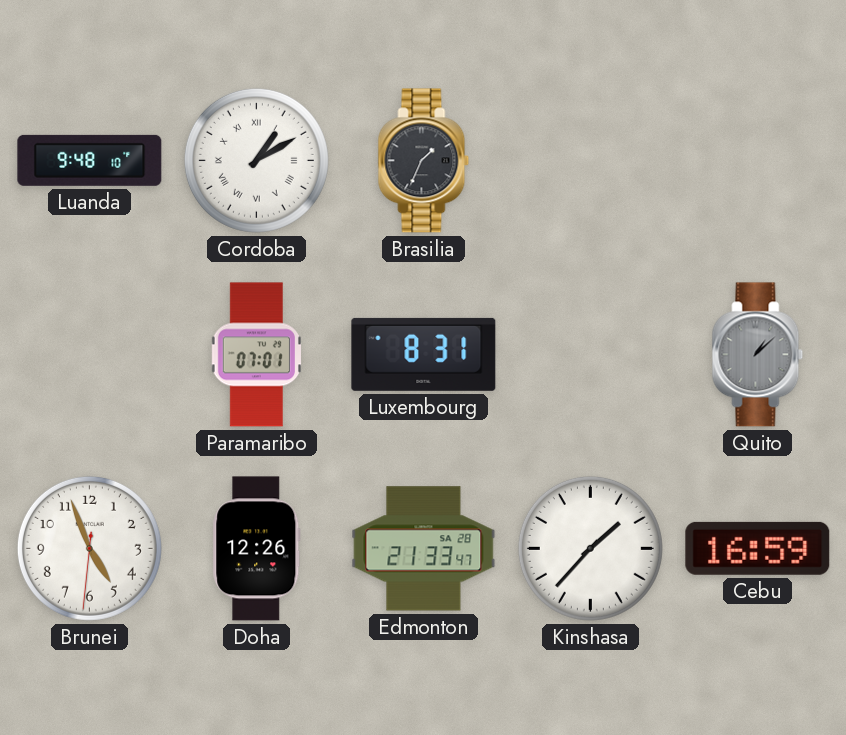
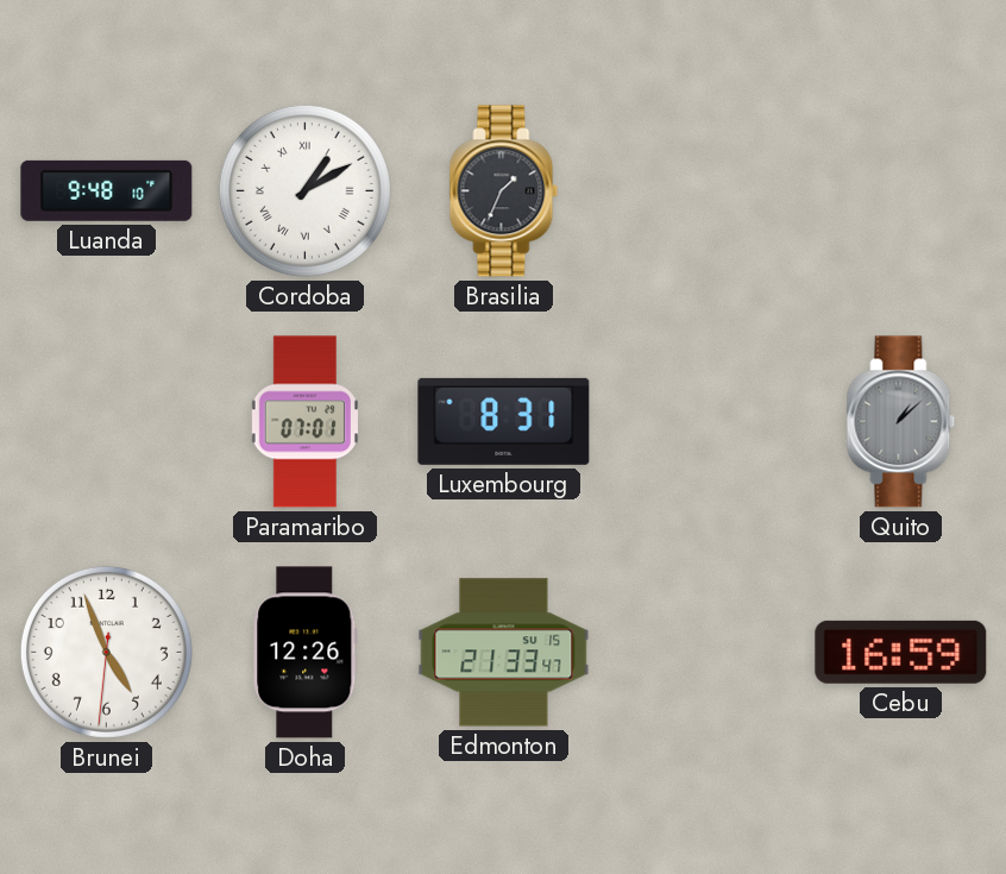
Edmonton date: SA 28 -> SU 15 (504, 653)
Kinshasa: 1:37 -> none (590, 548)
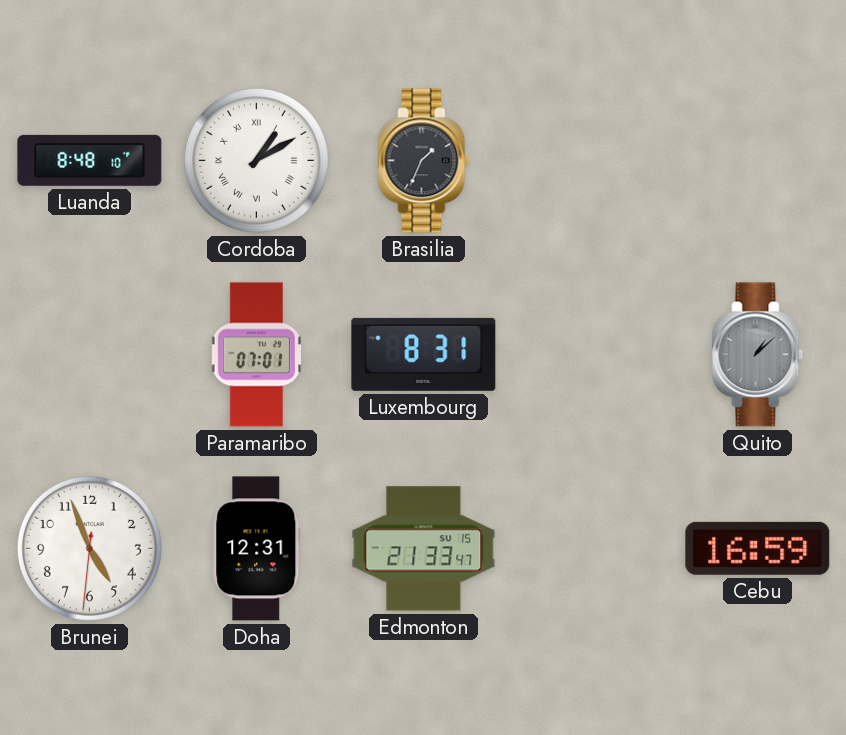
Luanda: 9:48 -> 8:48 (90, 160)
Doha: 12:26 -> 12:31 (257, 549)
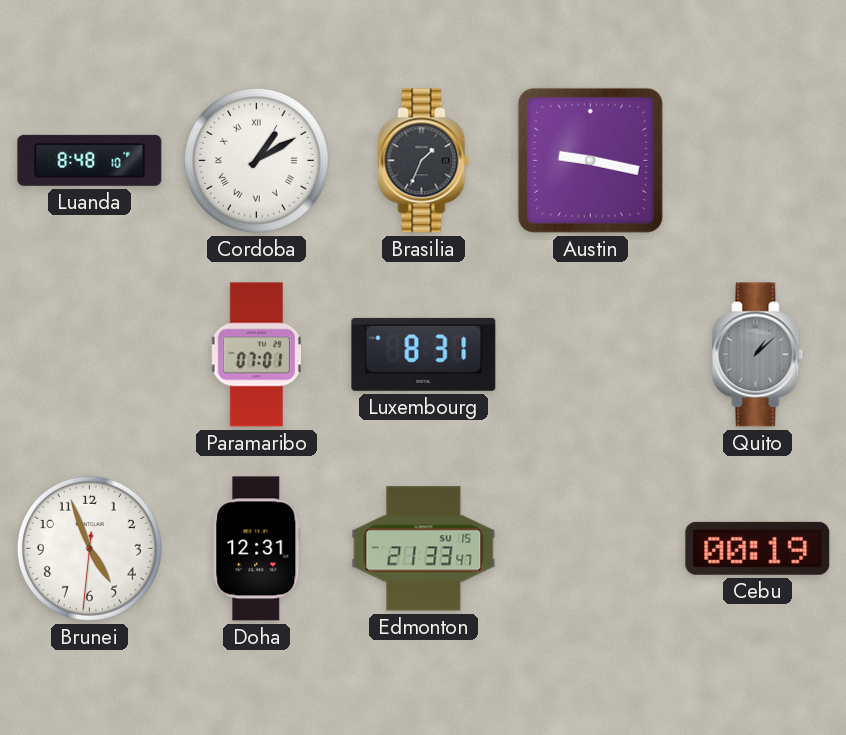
Austin: none -> 9:17 (590, 160)
Cebu: 16:59 -> 00:19 (758, 548)
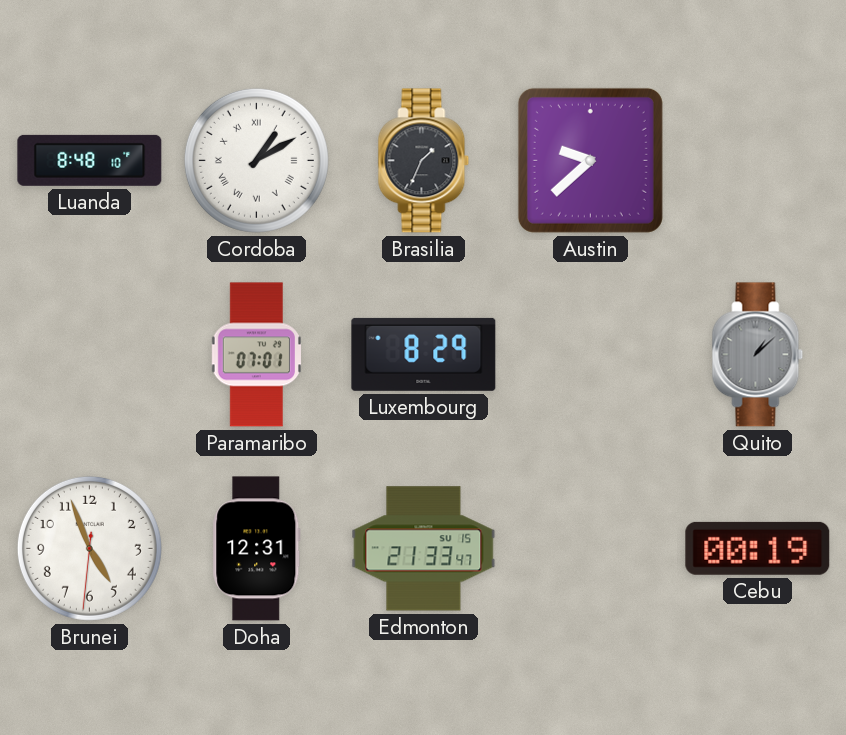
Austin: 9:17 -> 9:38 (590, 160)
Luxembourg: 8:31 -> 8:29 (424, 354)
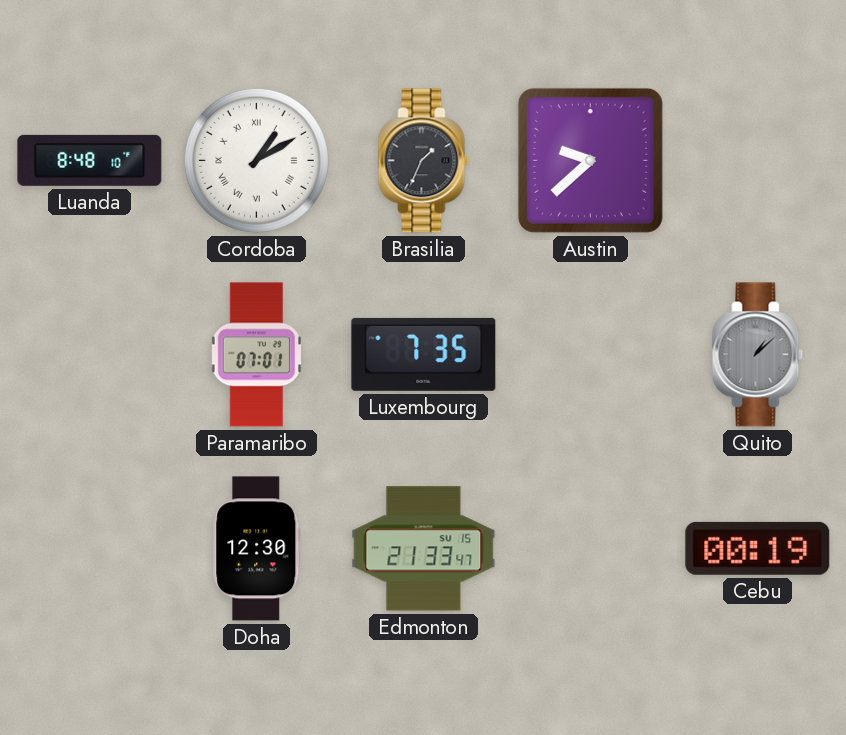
Luxembourg: 8:29 -> 7:35 (424, 354)
Brunei: 4:56 -> none (89, 548)
Doha: 12:31 -> 12:30 (257, 549)
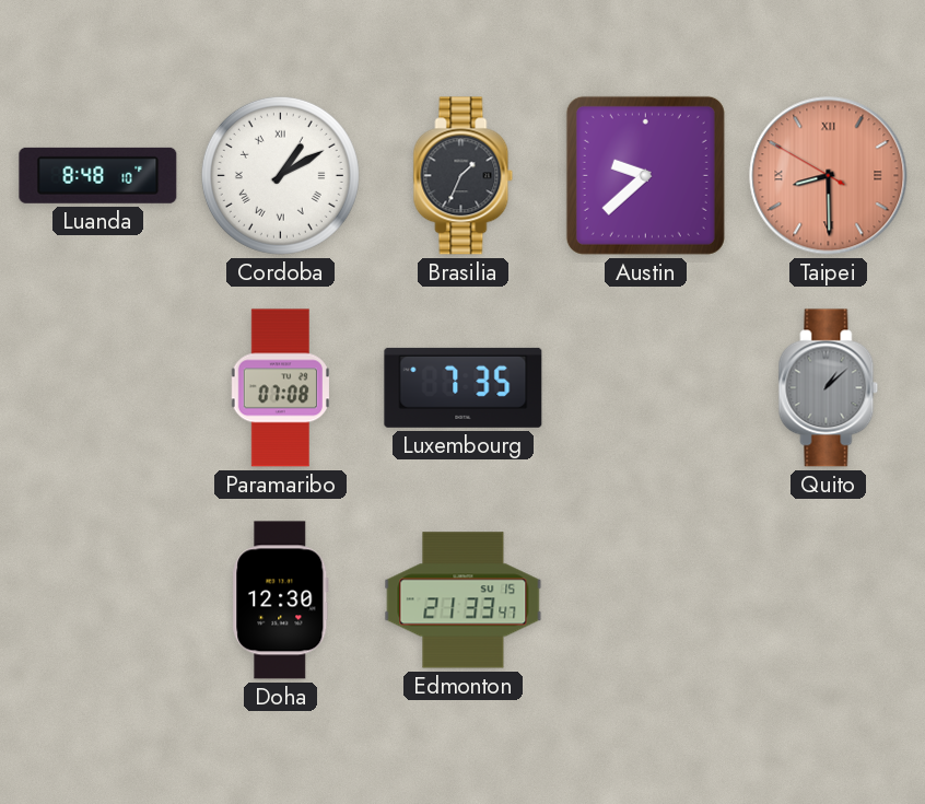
Taipei: none -> 8:29 (829, 176)
Paramaribo: 07:01 -> 07:08 (280, 388)
Cebu: 00:19 -> none (758, 548)
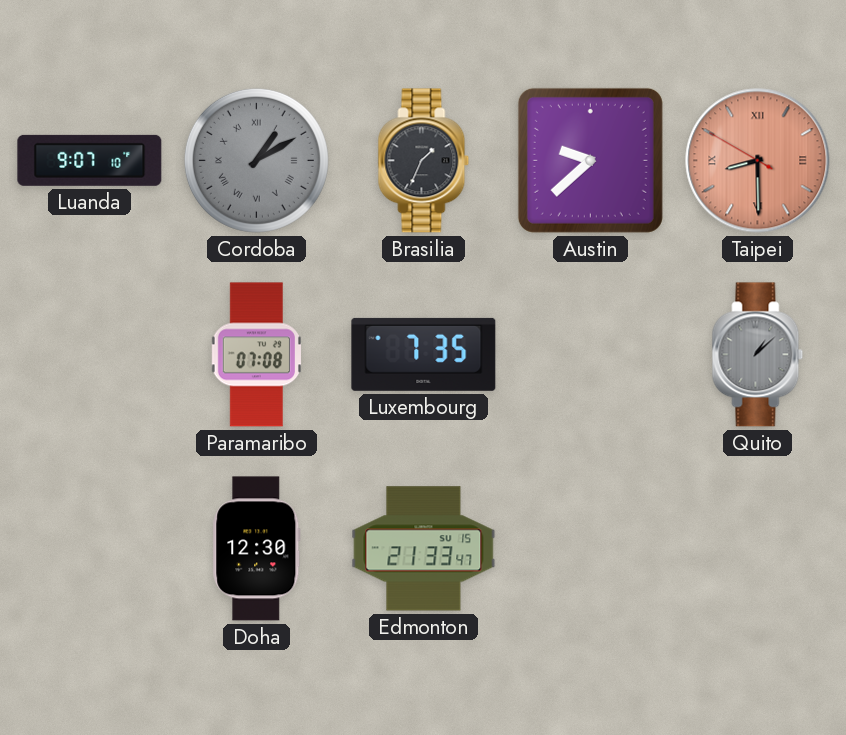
Luanda: 8:48 -> 9:07 (90, 160)
Cordoba dial: white -> grey (256, 160)
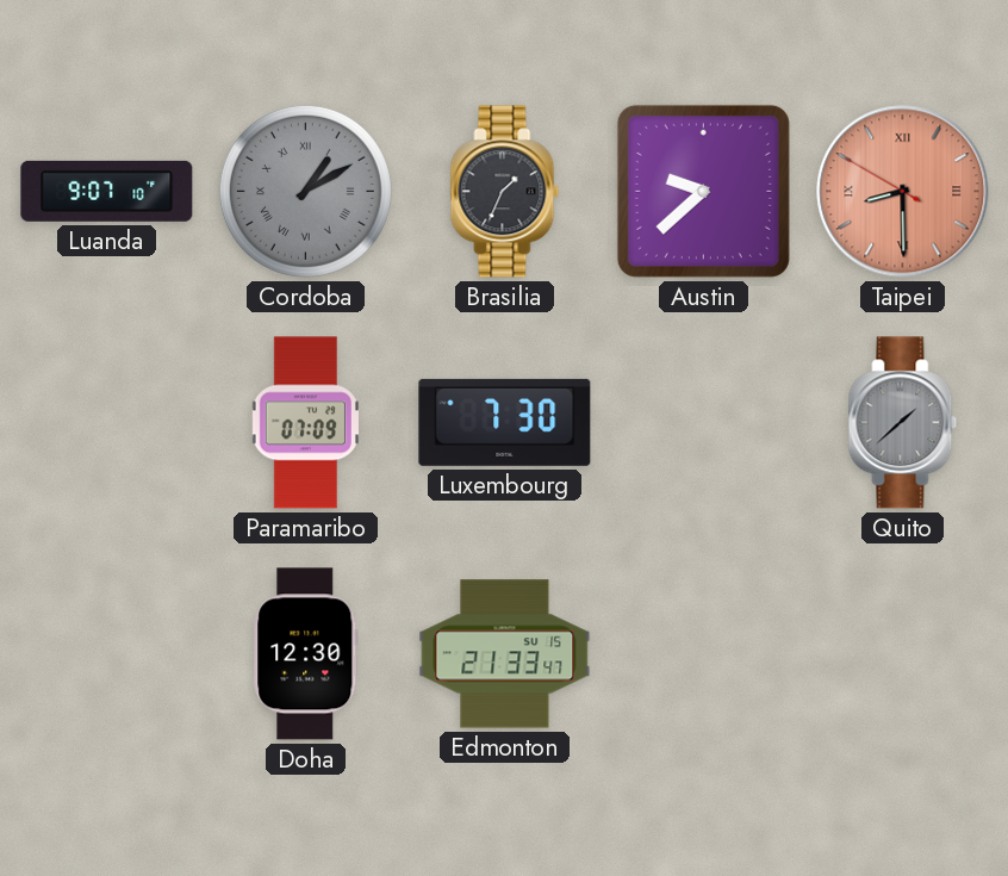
Paramaribo: 07:08 -> 07:09 (305, 423)
Luxembourg: 7:35 -> 7:30 (505, 422)
Quito: 1:08 -> 1:38 (903, 423)
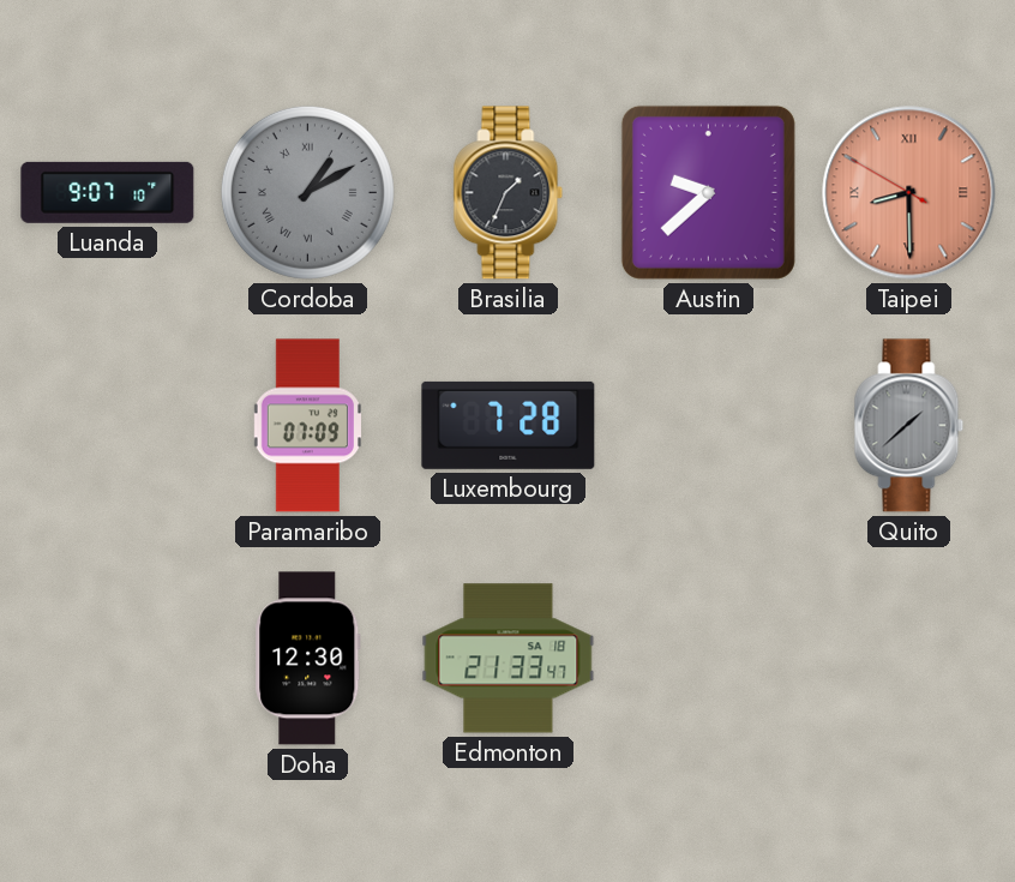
Luxembourg: 7:30 -> 7:28 (509, 425)
Edmonton date: SU 15 -> SA 18 (509, 659)
